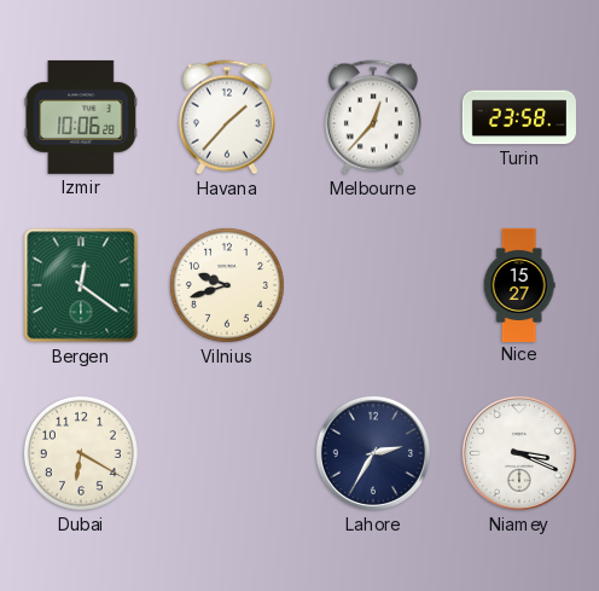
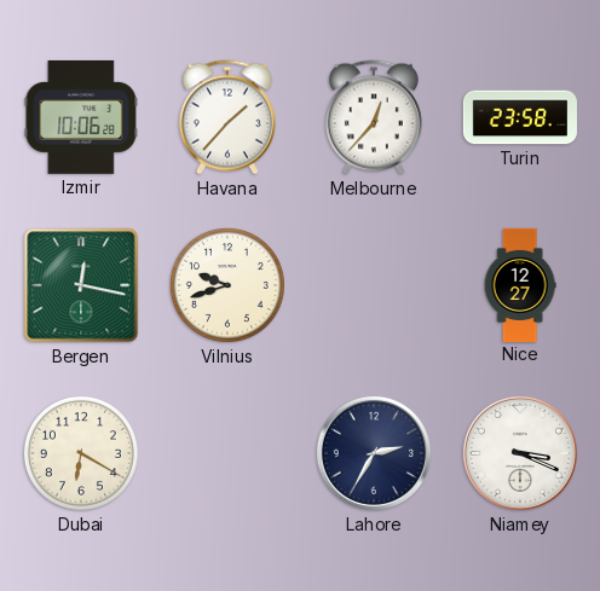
Bergen: 12:21 -> 12:17 (81, 285)
Nice: 15:27 -> 12:27 (520, 284)
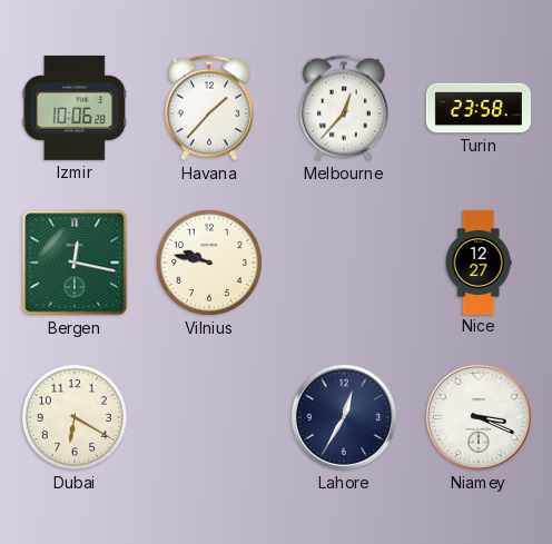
Vilnius: 9:42 -> 9:47 (209, 263)
Lahore: 2:35 -> 12:35 (344, 417)
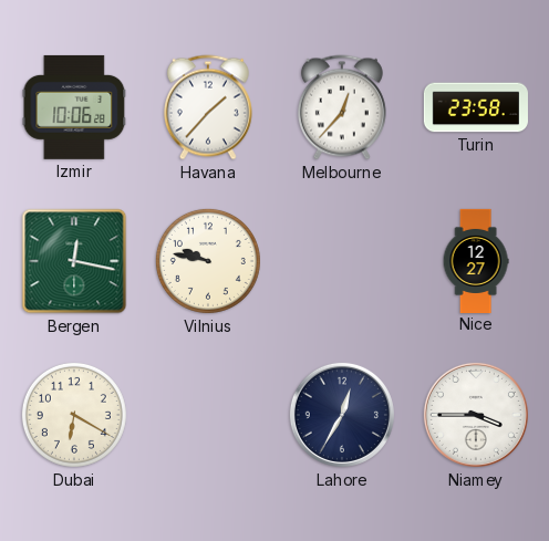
Niamey: 3:19 -> 3:45 (476, 415)
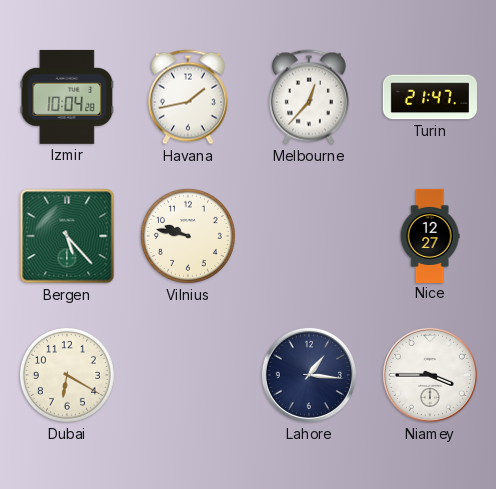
Izmir: 10:06 -> 10:04 (67, 97)
Havana: 1:37 -> 1:43 (188, 97)
Turin: 23:58 -> 21:47 (430, 97)
Bergen: 12:17 -> 5:23 (67, 236)
Lahore: 12:35 -> 1:16 (309, 375)
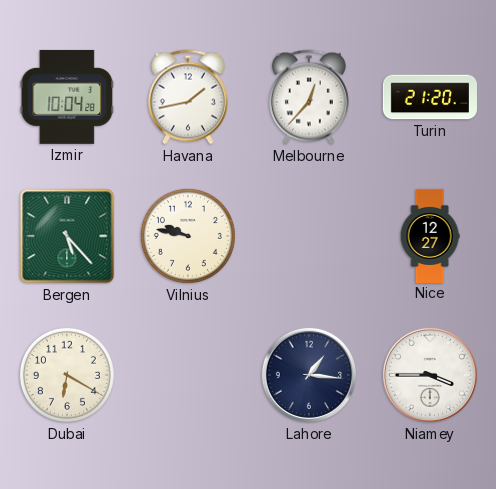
Turin: 21:47 -> 21:20 (430, 97)
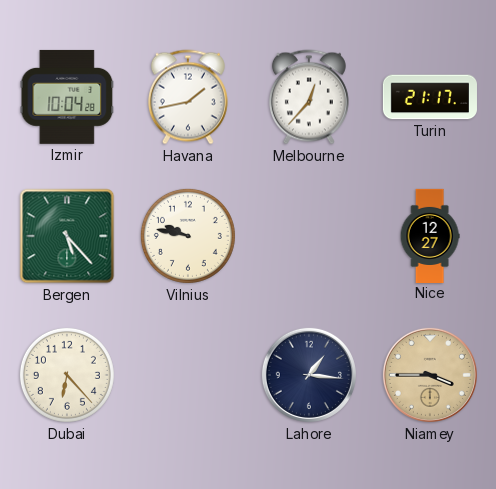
Turin: 21:20 -> 21:17 (430, 97)
Dubai: 6:20 -> 6:23 (67, 375)
Niamey dial: white -> champagne (430, 375)
